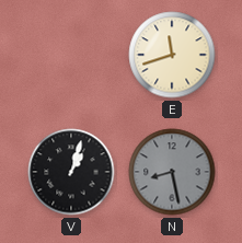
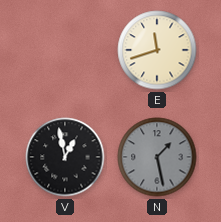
V: 1:03 -> 12:58 (65, 157)
N: 8:28 -> 1:28 (157, 157)
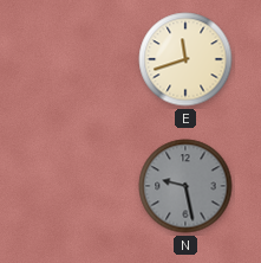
V: 12:58 -> none (65, 157)
N: 1:28 -> 9:28 (185, 186)
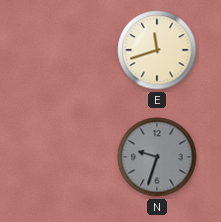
N: 9:28 -> 9:33 (157, 157)
